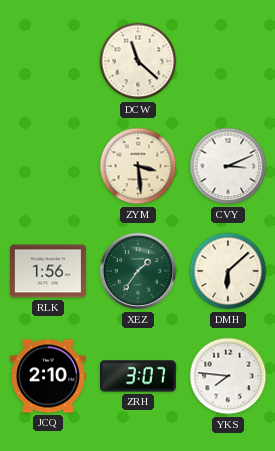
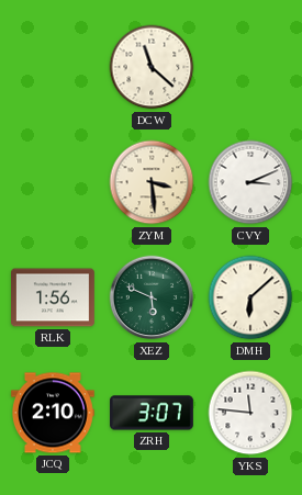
XEZ: 1:36 -> 5:49 (152, 297)
YKS: 7:46 -> 11:46 (250, 413)
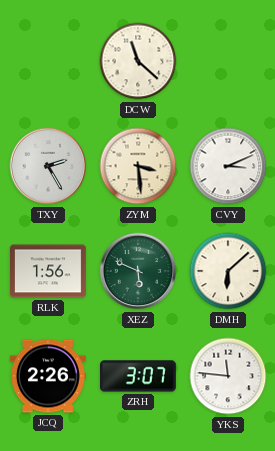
TXY: none -> 2:25 (48, 166)
JCQ: 2:10 -> 2:26 (49, 376)
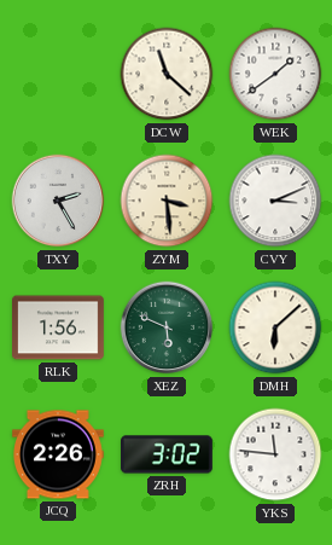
WEK: none -> 1:39 (275, 74)
ZRH: 3:07 -> 3:02 (168, 454)
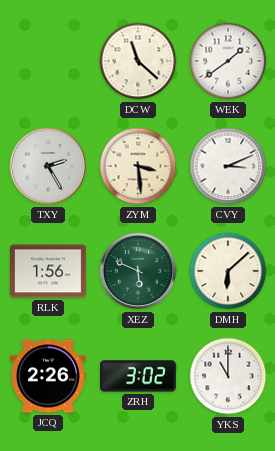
YKS: 11:46 -> 11:00 (228, 376)
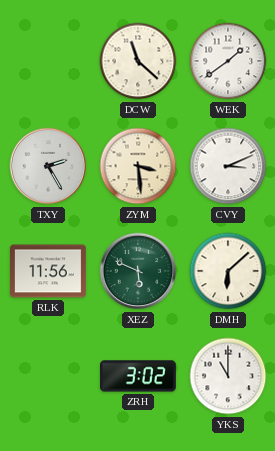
RLK: 1:56 -> 11:56 (49, 271)
JCQ: 2:26 -> none (49, 376)
